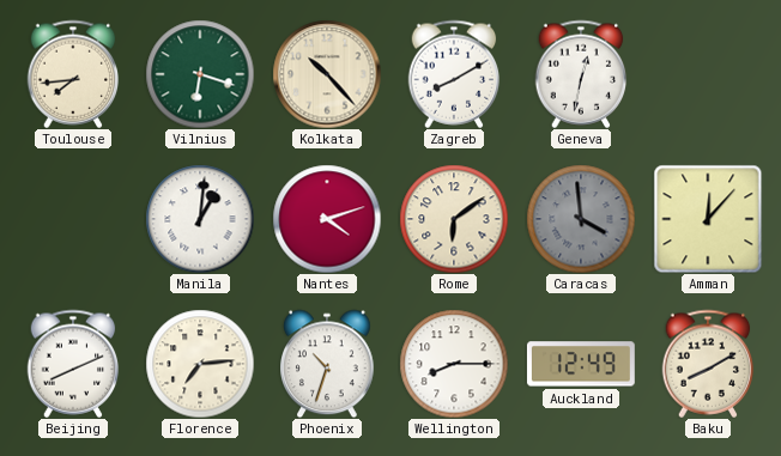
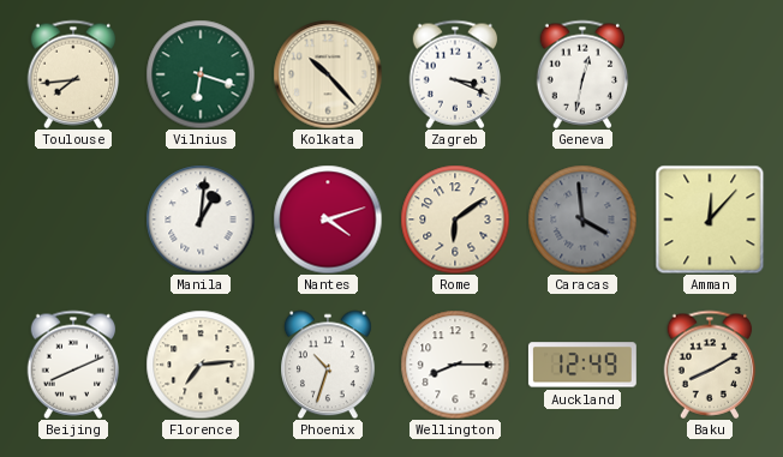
Zagreb: 8:10 -> 3:19 (455, 74)
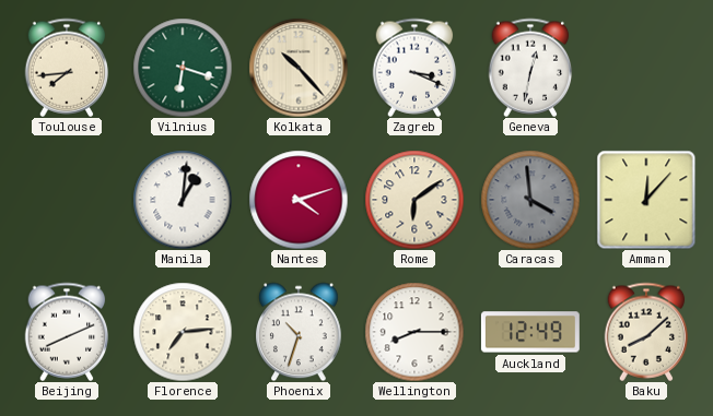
Baku: 8:10 -> 8:08 (646, 332)
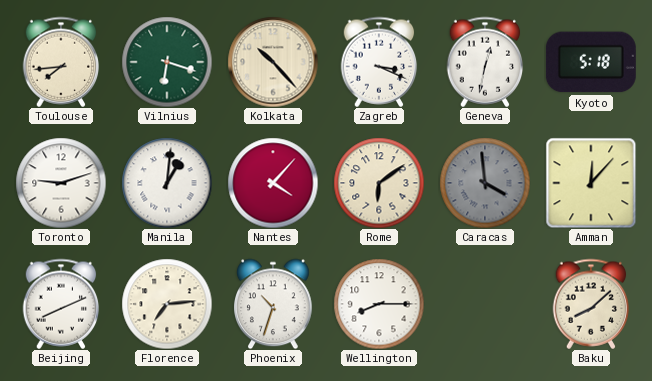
Kyoto: none -> 5:18 (591, 62)
Toronto: none -> 9:12 (61, 183)
Nantes: 4:12 -> 4:07 (273, 183)
Auckland: 12:49 -> none (530, 332)
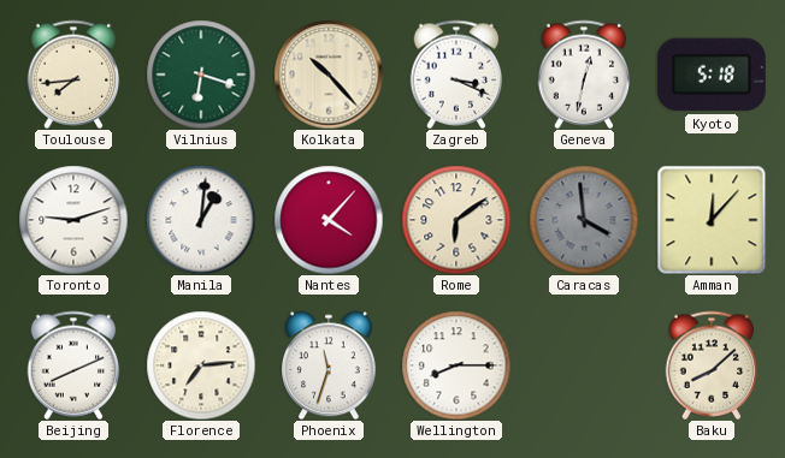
Phoenix: 10:33 -> 11:33 (330, 365)
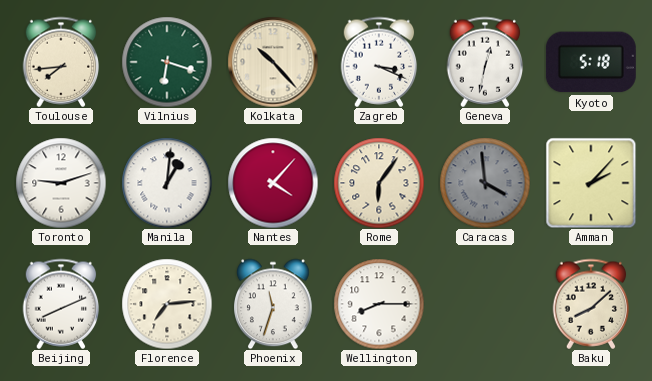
Rome: 6:09 -> 6:06 (379, 183)
Amman: 12:07 -> 2:07 (591, 183)
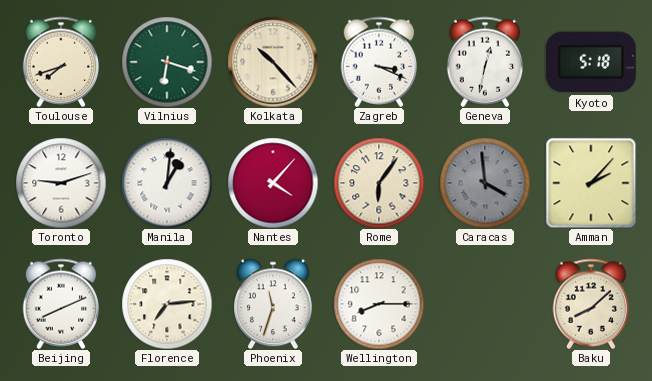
Toulouse: 7:44 -> 7:42 (61, 62)
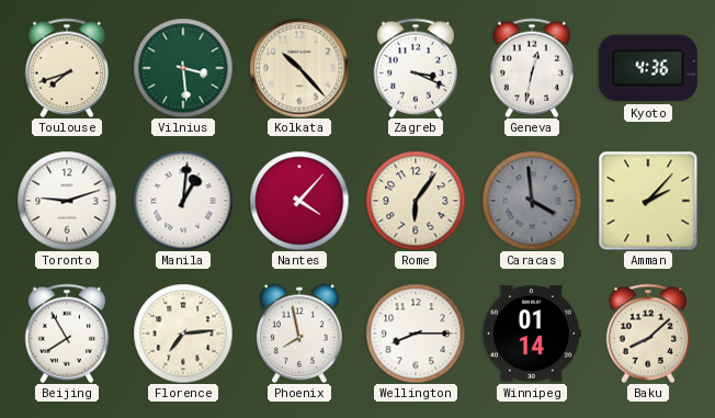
Vilnius: 6:18 -> 3:29 (183, 68)
Kyoto: 5:18 -> 4:36 (648, 68)
Beijing: 8:11 -> 7:55 (67, 334)
Phoenix: 11:33 -> 7:58 (300, 334)
Winnipeg: none -> 01:14 (532, 334)
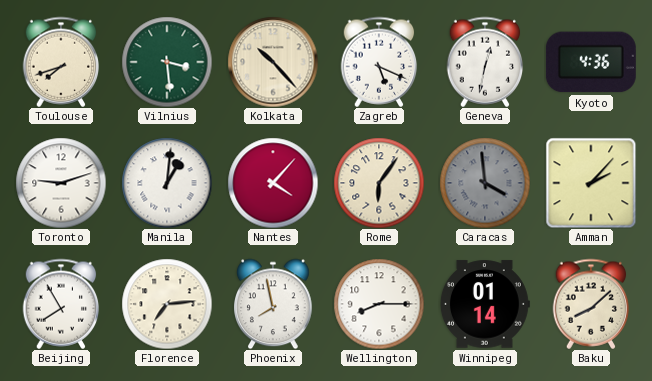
Zagreb: 3:19 -> 5:19 (379, 62)
